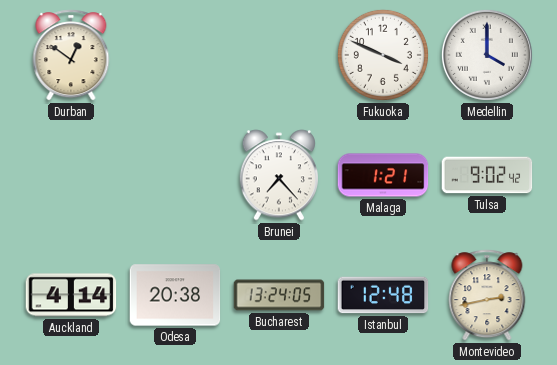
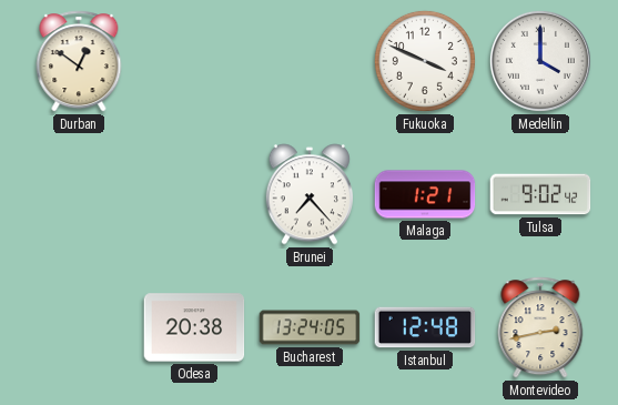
Auckland: 4:14 -> none (71, 295)
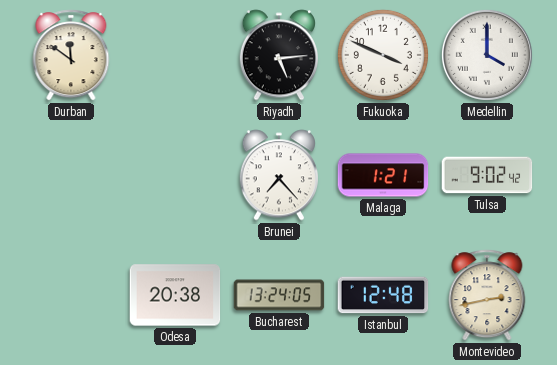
Durban: 12:51 -> 11:51 (71, 55)
Riyadh: none -> 5:14 (278, 55)
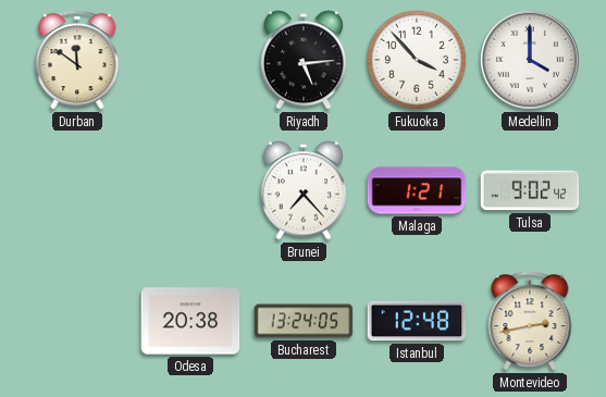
Fukuoka: 3:49 -> 3:53 (417, 60)
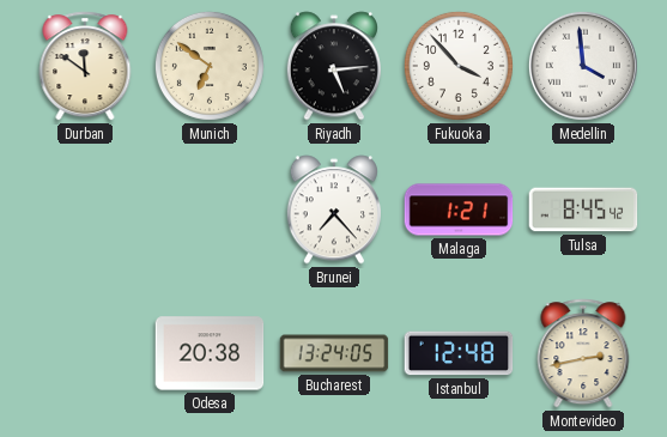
Munich: none -> 6:51 (210, 66)
Medellin: 4:00 -> 3:59 (583, 66)
Tulsa: 9:02 -> 8:45 (583, 210)
